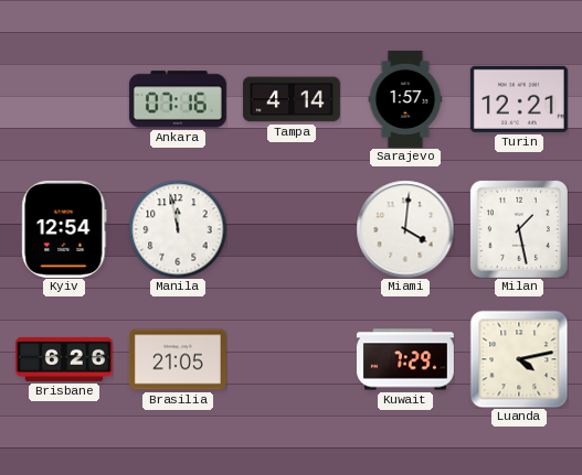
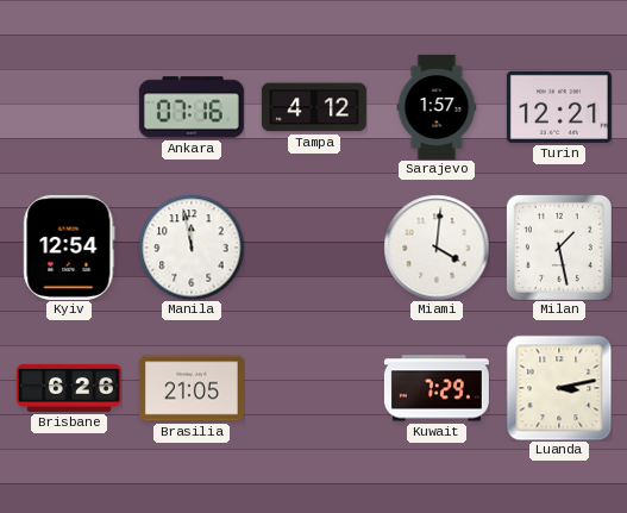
Tampa: 4:14 -> 4:12 (314, 107)
Luanda: 4:13 -> 3:13 (559, 388)
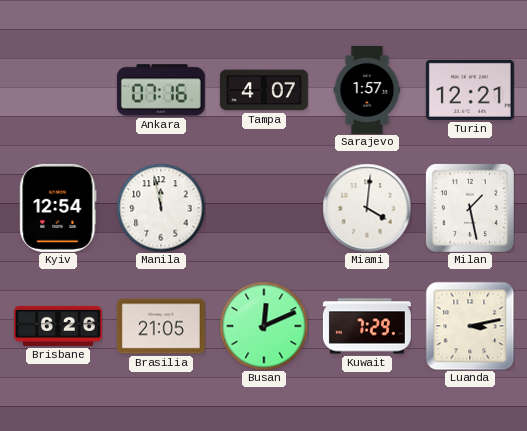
Tampa: 4:12 -> 4:07 (264, 90)
Busan: none -> 12:11 (264, 326)
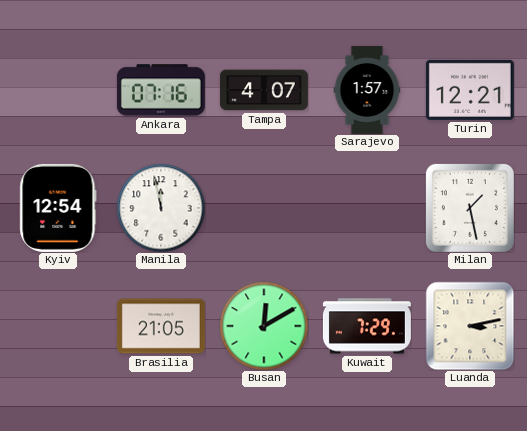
Miami: 4:01 -> none (367, 208)
Brisbane: 6:26 -> none (58, 326)
Busan: 12:11 -> 12:10 (264, 326)
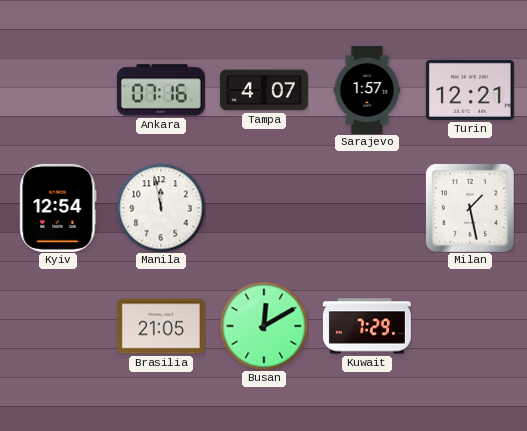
Luanda: 3:13 -> none (470, 326)
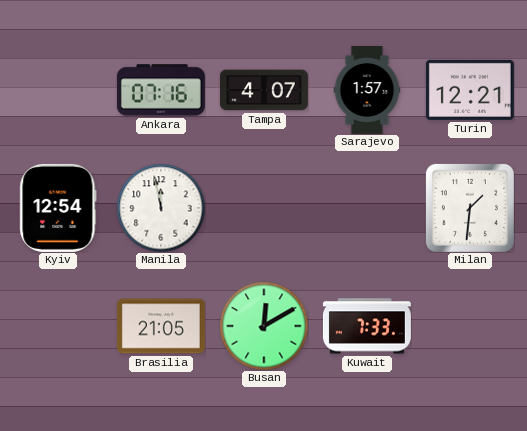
Milan: 1:28 -> 1:31 (470, 208)
Kuwait: 7:29 -> 7:33 (367, 326)
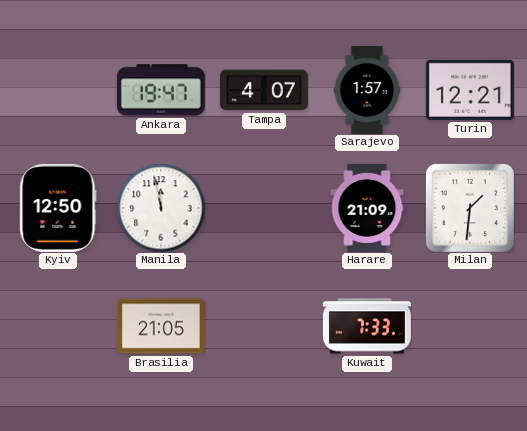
Ankara: 07:16 -> 19:47 (161, 90)
Kyiv: 12:54 -> 12:50 (58, 208)
Harare: none -> 21:09 (367, 208)
Busan: 12:10 -> none (264, 326)
